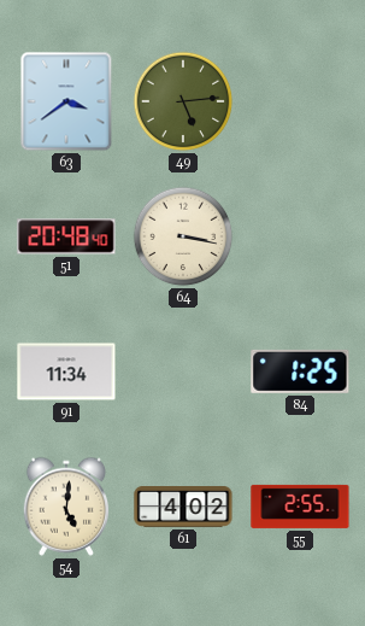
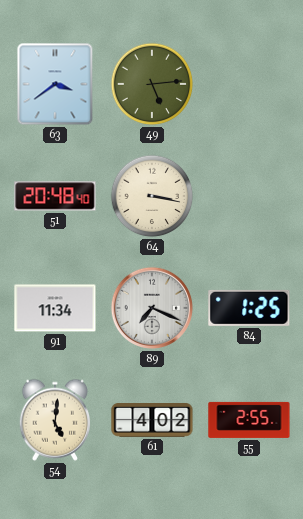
89: none -> 7:19 (152, 308)
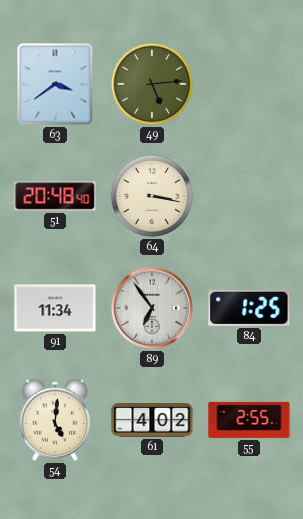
89: 7:19 -> 6:54 (152, 308)
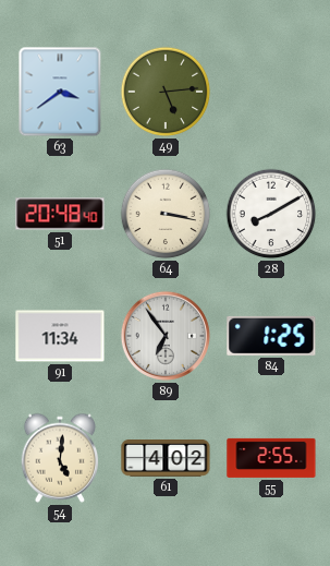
28: none -> 8:10 (271, 214)
